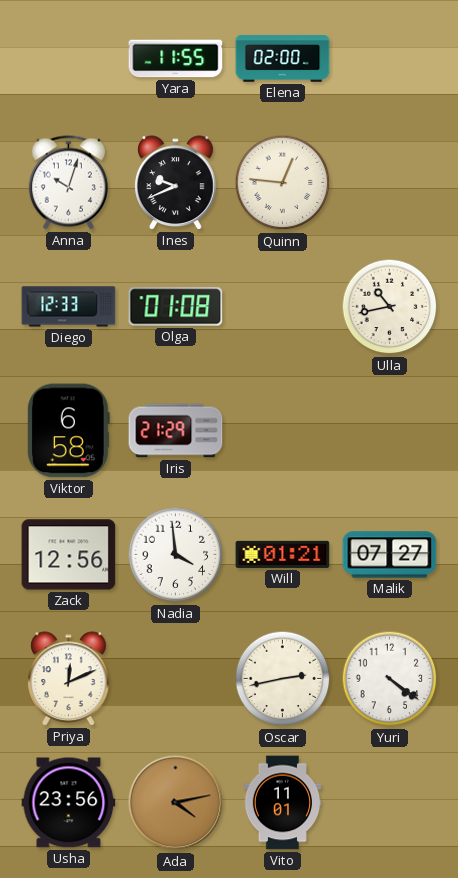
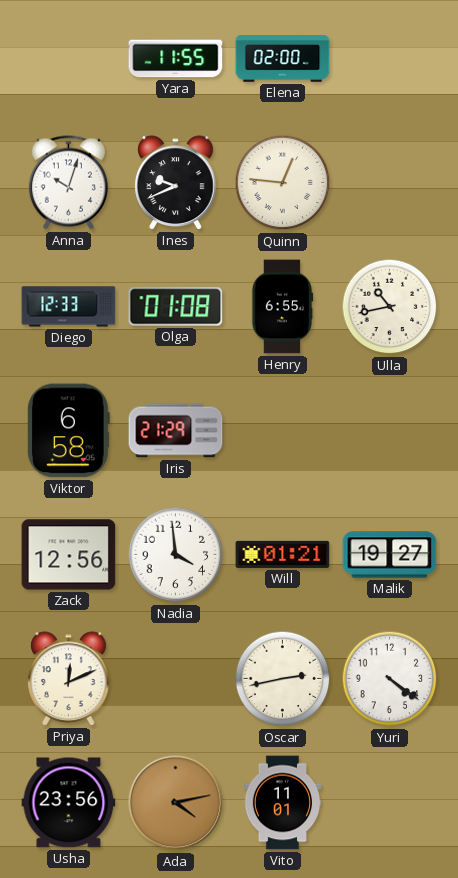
Henry: none -> 6:55 (282, 307)
Malik: 07:27 -> 19:27 (390, 555)
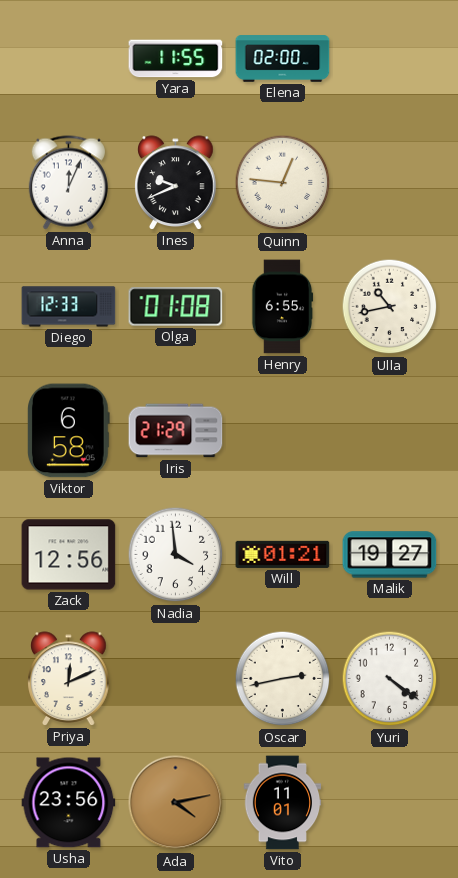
Anna: 10:03 -> 12:04 (68, 183)
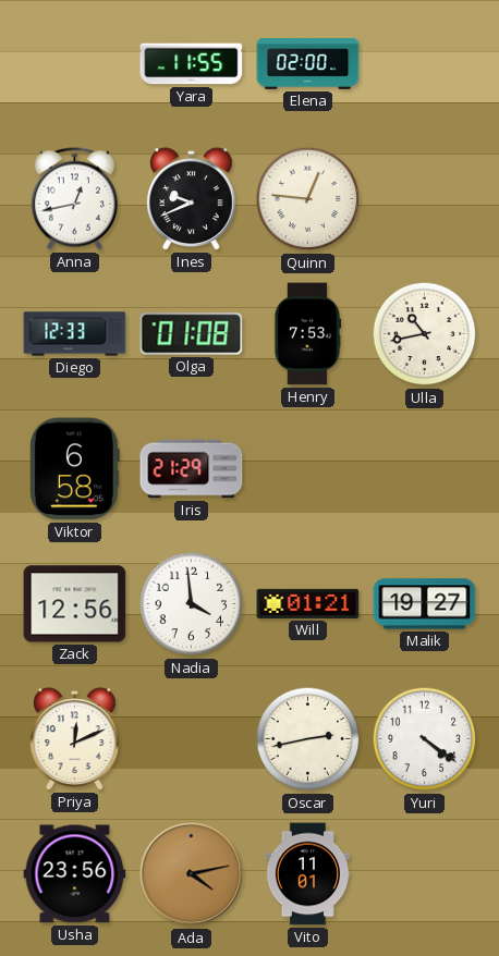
Anna: 12:04 -> 12:43 (74, 199)
Henry: 6:55 -> 7:53 (307, 334)
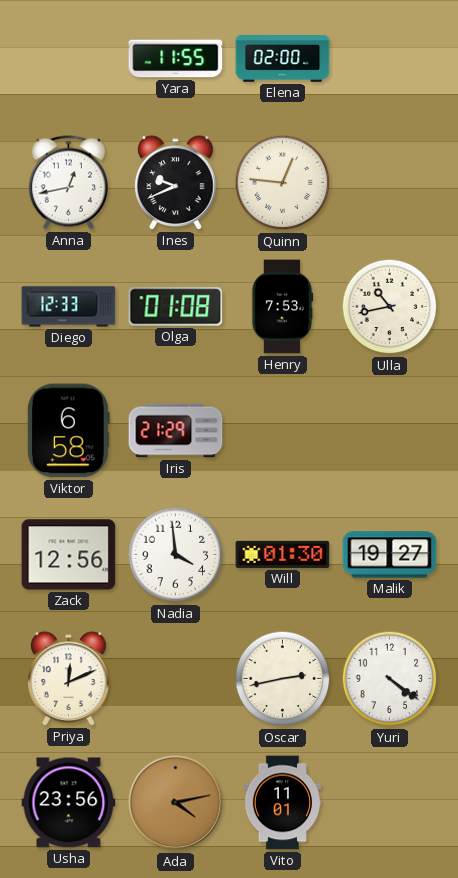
Will: 01:21 -> 01:30 (283, 554)
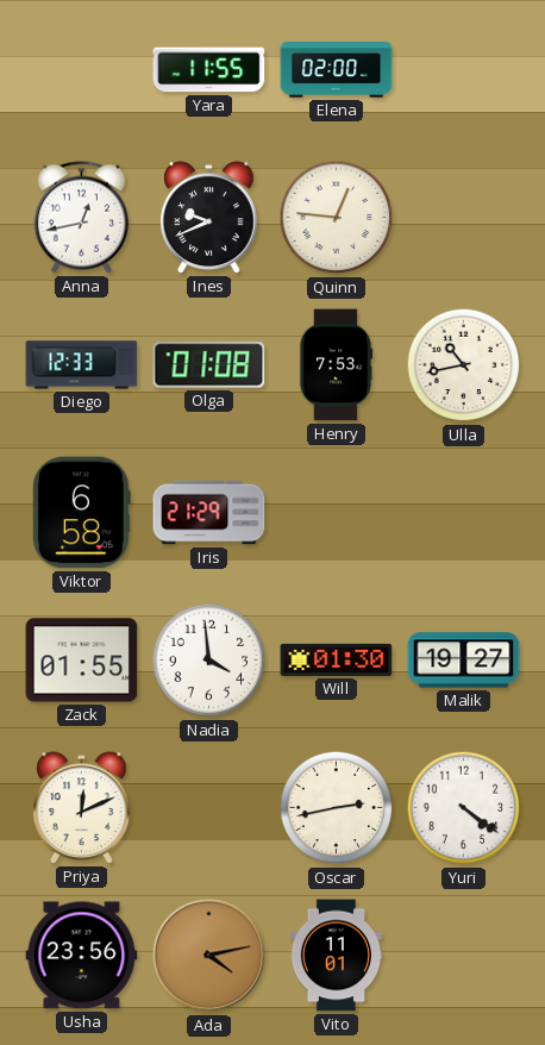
Zack: 12:56 -> 01:55 (82, 661)
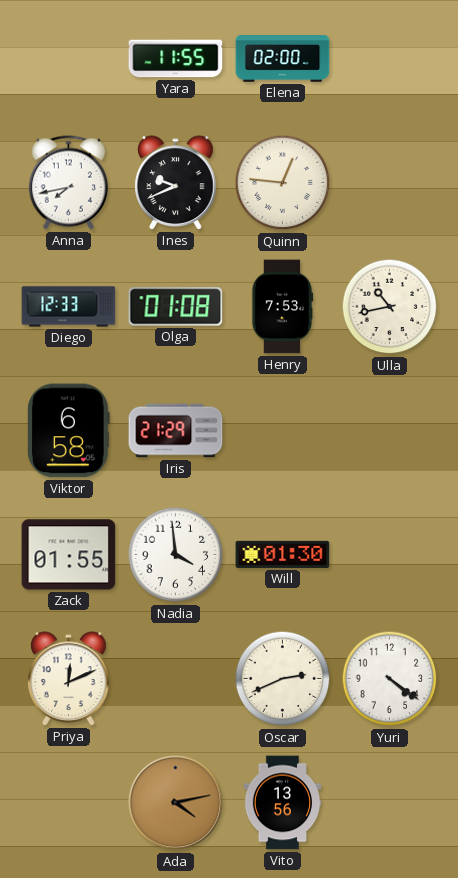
Anna: 12:43 -> 7:43 (68, 183)
Malik: 19:27 -> none (464, 661)
Oscar: 2:43 -> 2:41 (283, 679)
Usha: 23:56 -> none (82, 956)
Vito: 11:01 -> 13:56 (283, 803)
